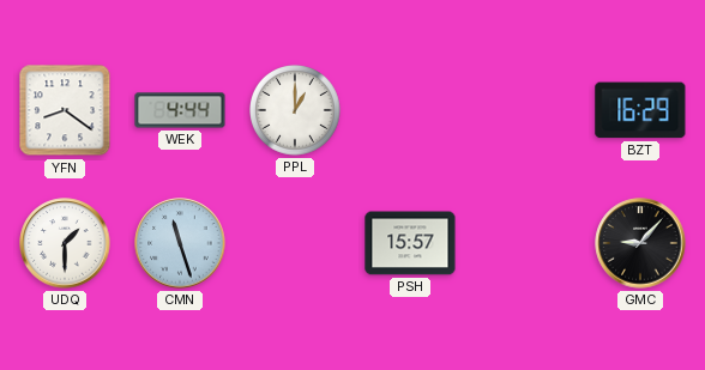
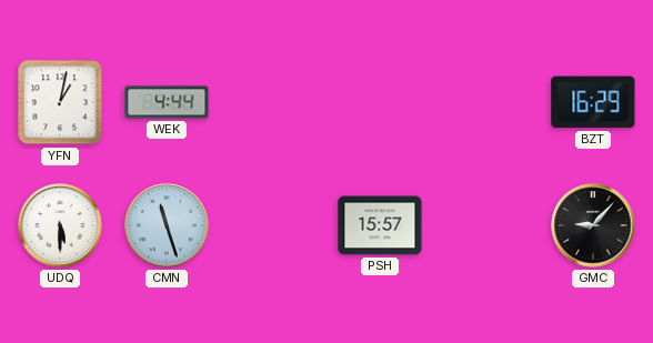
YFN: 8:21 -> 1:02 (60, 102)
PPL: 1:00 -> none (296, 111)
UDQ: 1:30 -> 5:30 (60, 225)
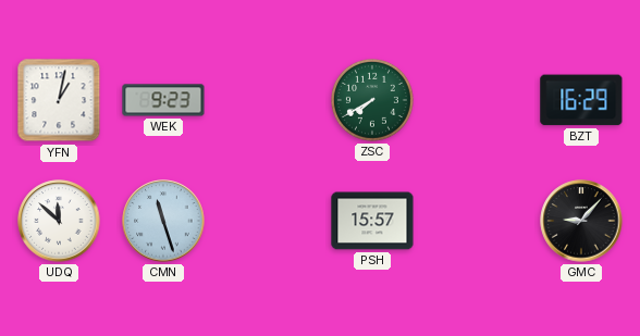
WEK: 4:44 -> 9:23 (163, 100)
ZSC: none -> 7:40 (373, 101)
UDQ: 5:30 -> 11:52 (59, 221)
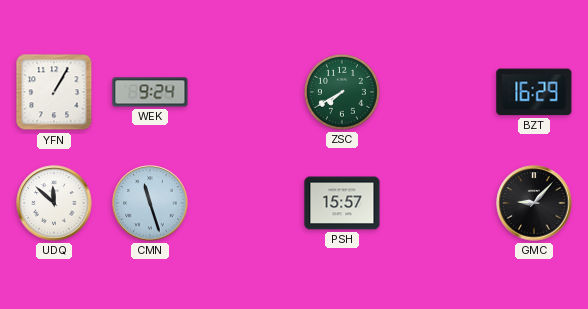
YFN: 1:02 -> 1:05 (54, 92)
WEK: 9:23 -> 9:24 (150, 92)
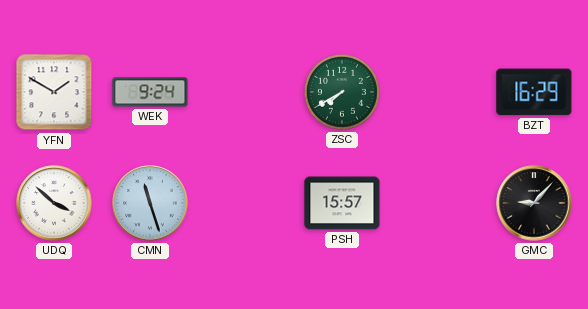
YFN: 1:05 -> 1:50 (54, 92)
UDQ: 11:52 -> 3:52 (54, 203)
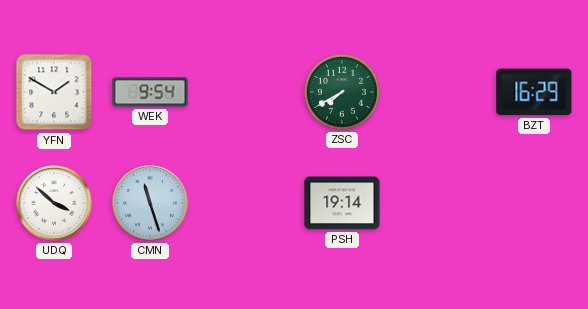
WEK: 9:24 -> 9:54 (150, 92)
PSH: 15:57 -> 19:14 (342, 203)
GMC: 9:07 -> none (534, 203)
